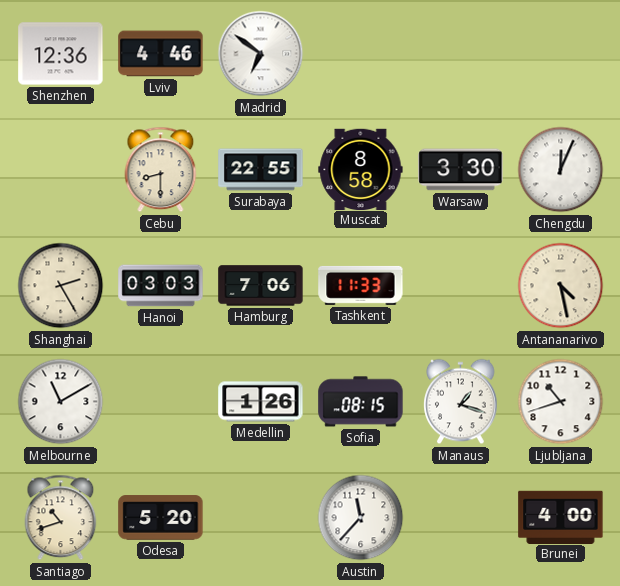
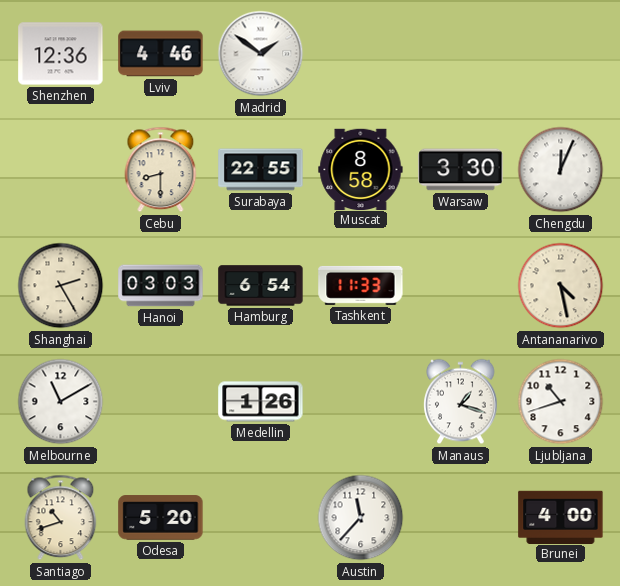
Madrid: 6:51 -> 1:51 (261, 54)
Hamburg: 7:06 -> 6:54 (261, 286)
Sofia: 08:15 -> none (361, 402)
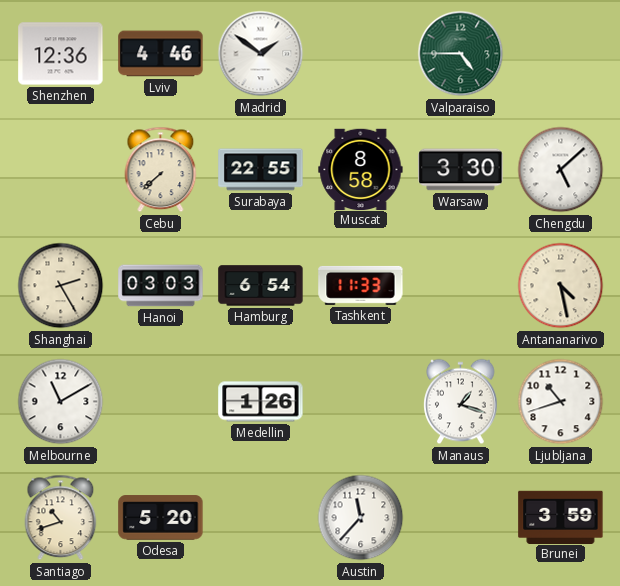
Valparaiso: none -> 4:45 (461, 54)
Cebu: 8:30 -> 7:38 (161, 170)
Chengdu: 12:04 -> 5:08 (561, 170)
Brunei: 4:00 -> 3:59 (561, 517)
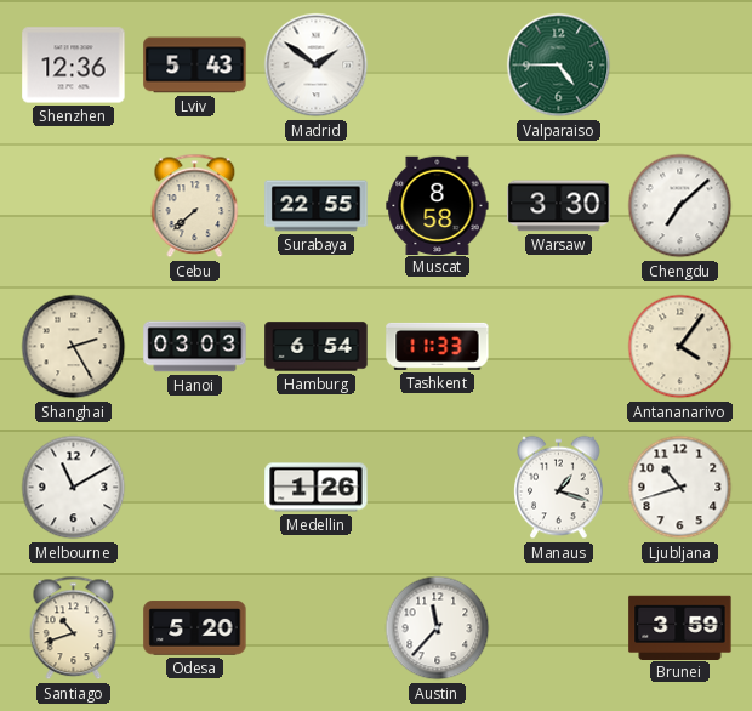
Lviv: 4:46 -> 5:43 (195, 66)
Chengdu: 5:08 -> 7:08 (680, 206)
Antananarivo: 4:28 -> 4:06 (680, 347)
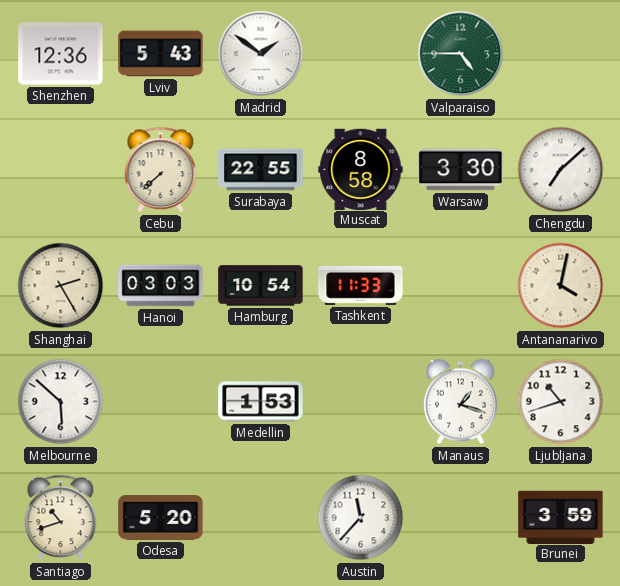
Hamburg: 6:54 -> 10:54 (261, 286)
Antananarivo: 4:06 -> 4:02 (561, 286)
Melbourne: 11:10 -> 5:52 (61, 402)
Medellin: 1:26 -> 1:53 (261, 402)
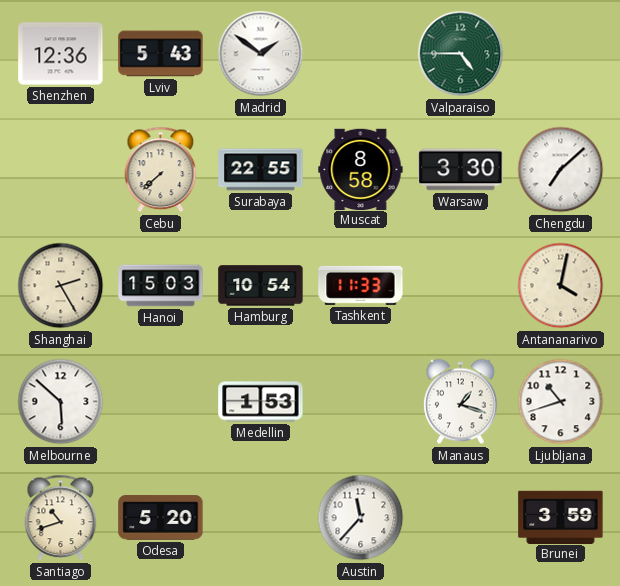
Hanoi: 03:03 -> 15:03 (161, 286)
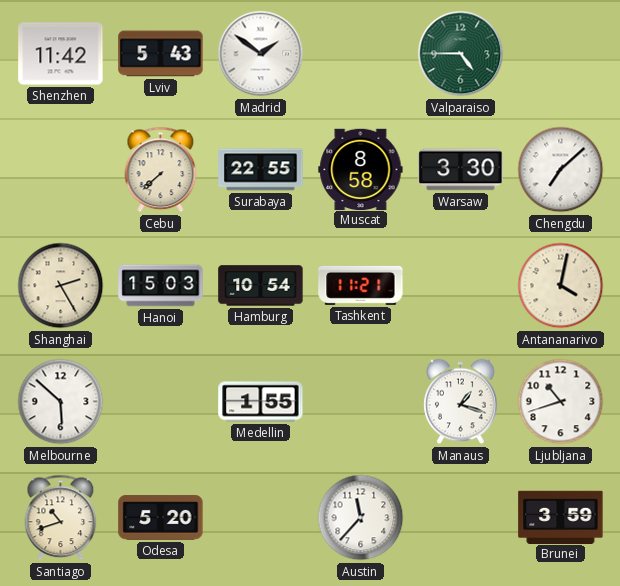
Shenzhen: 12:36 -> 11:42 (61, 54)
Tashkent: 11:33 -> 11:21 (361, 285)
Medellin: 1:53 -> 1:55 (261, 402)
